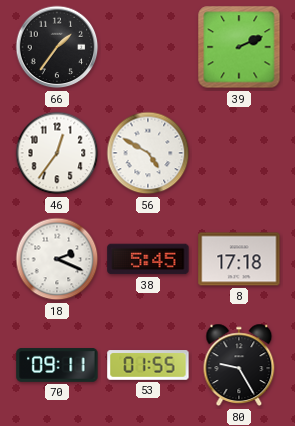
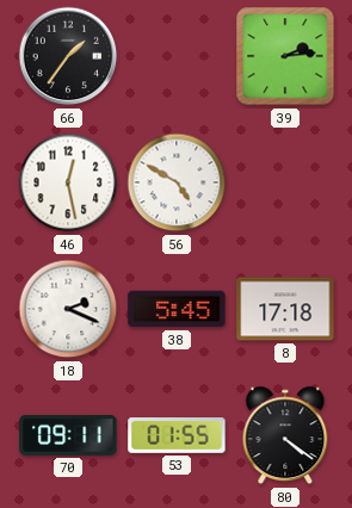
39: 2:11 -> 2:14 (285, 56)
46: 12:36 -> 12:28 (68, 182)
80: 9:25 -> 4:21 (285, 435)
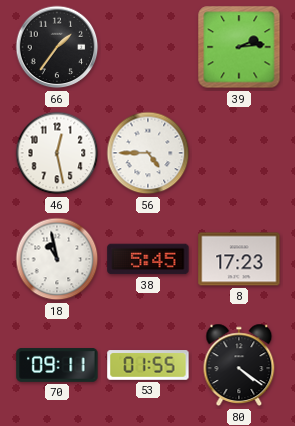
56: 4:50 -> 4:45 (148, 153)
18: 2:19 -> 10:58 (57, 259)
8: 17:18 -> 17:23 (239, 259)
